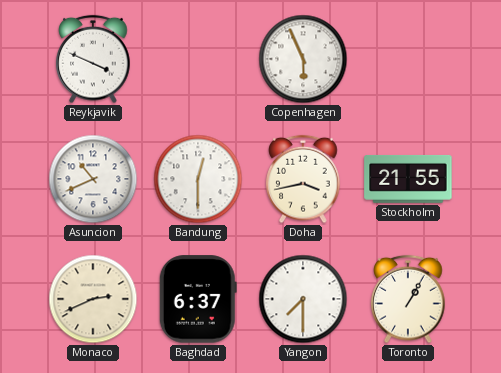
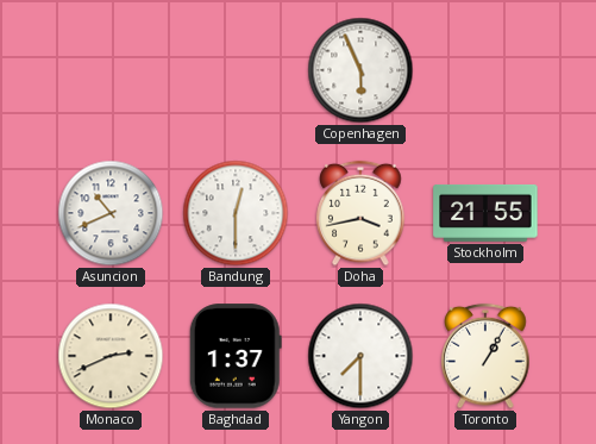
Reykjavik: 3:49 -> none (93, 59)
Baghdad: 6:37 -> 1:37 (236, 356)
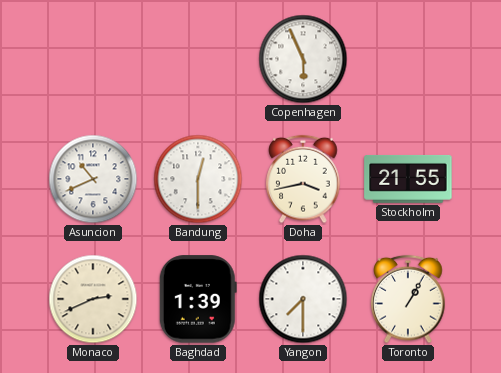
Baghdad: 1:37 -> 1:39 (198, 299)
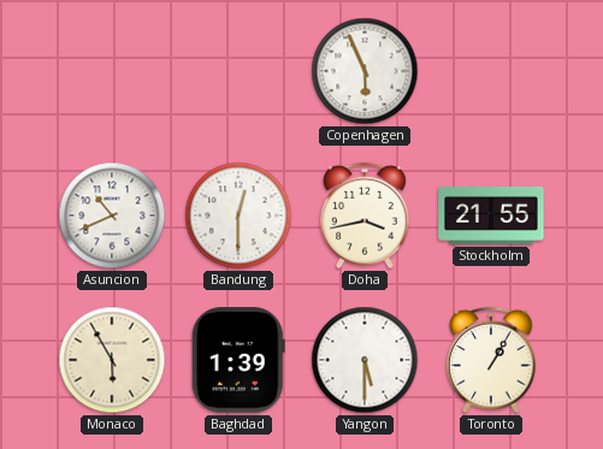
Monaco: 2:41 -> 5:55 (112, 360)
Yangon: 7:30 -> 5:30 (365, 360)
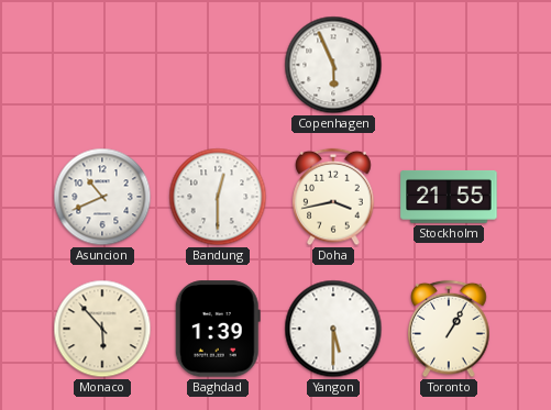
Monaco: 5:55 -> 5:53 (102, 329)
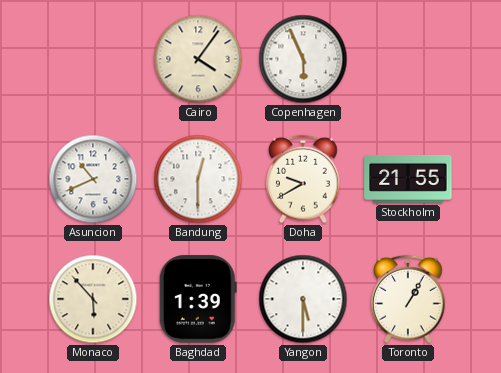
Cairo: none -> 4:06 (198, 59)
Doha: 3:43 -> 9:40 (303, 179)
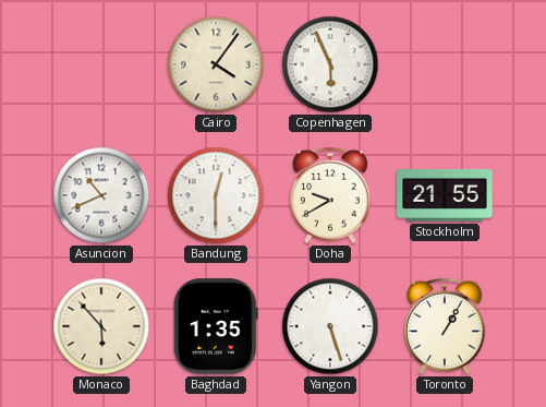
Baghdad: 1:39 -> 1:35 (216, 326)
Yangon: 5:30 -> 5:27 (330, 326)
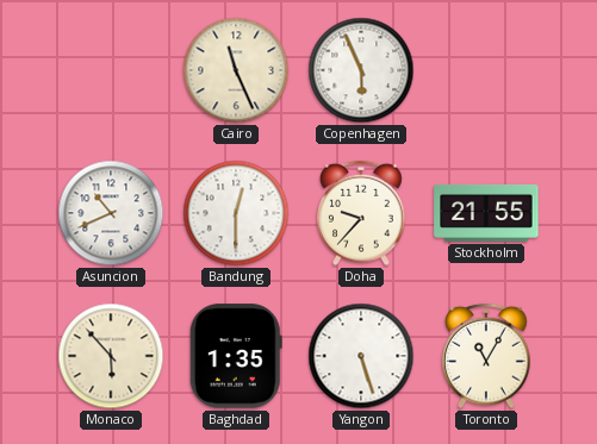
Cairo: 4:06 -> 11:26 (236, 70)
Doha: 9:40 -> 9:37 (361, 213)
Toronto: 1:05 -> 11:05 (486, 356)
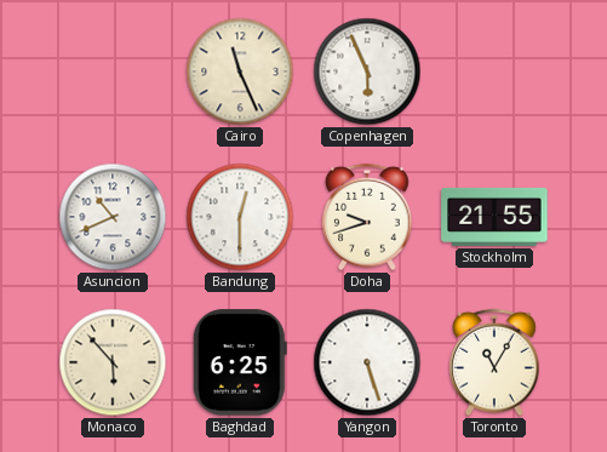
Doha: 9:37 -> 9:42 (367, 217)
Baghdad: 1:35 -> 6:25 (240, 362)
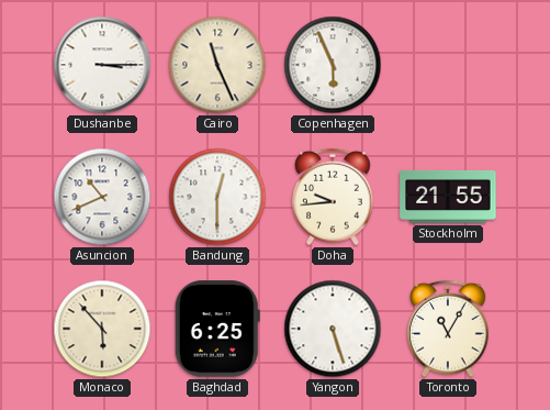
Dushanbe: none -> 3:15 (102, 65)
Doha: 9:42 -> 9:44 (333, 197)
